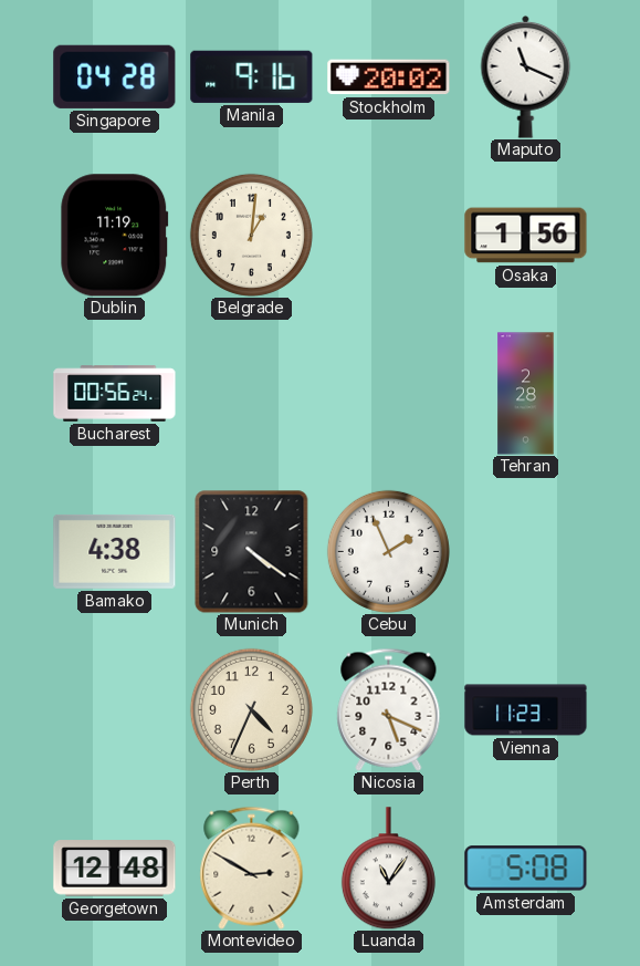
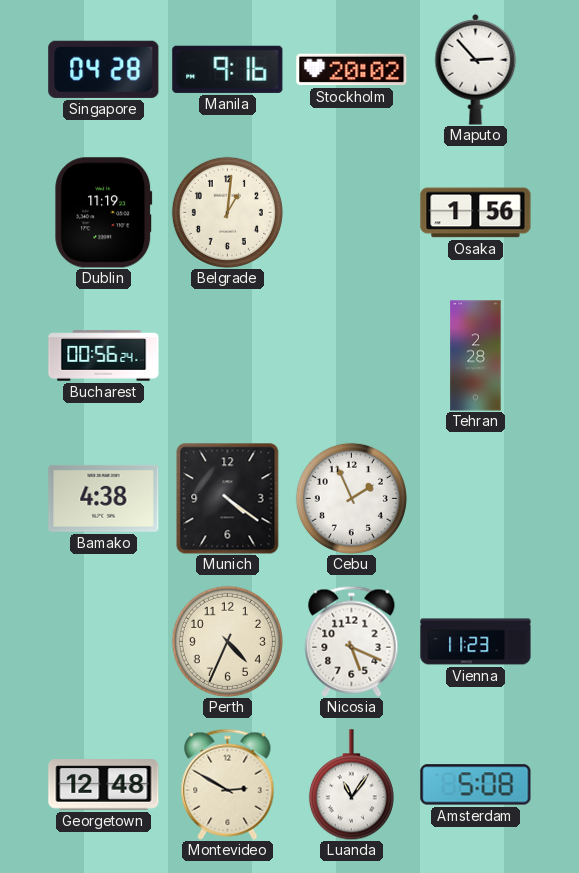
Maputo: 11:19 -> 2:53 (476, 69)
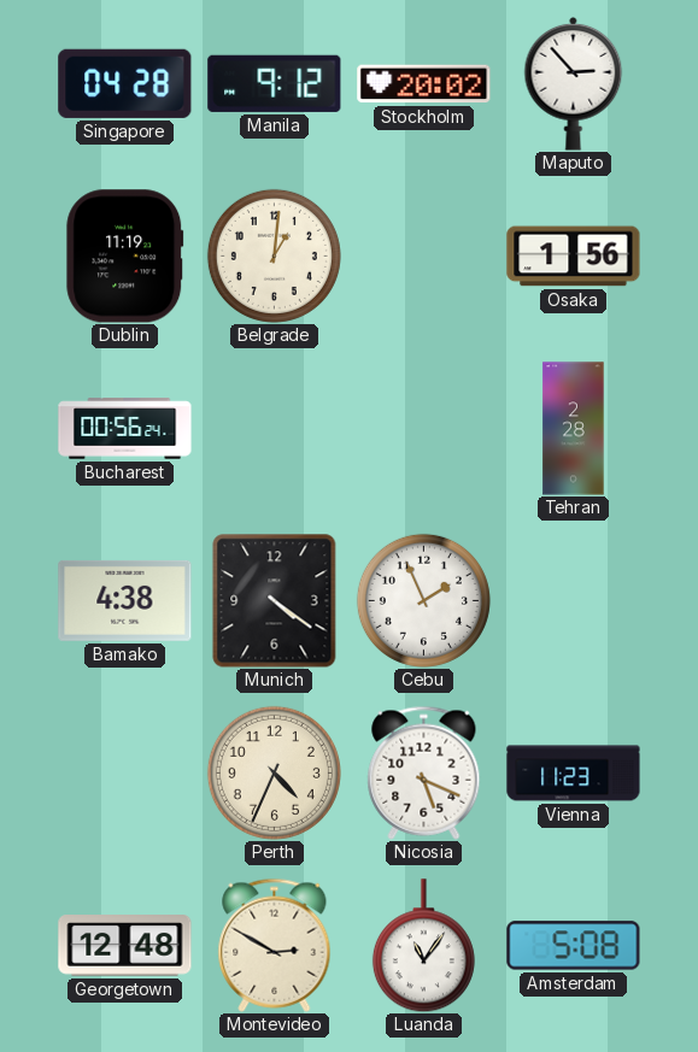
Manila: 9:16 -> 9:12 (275, 83)
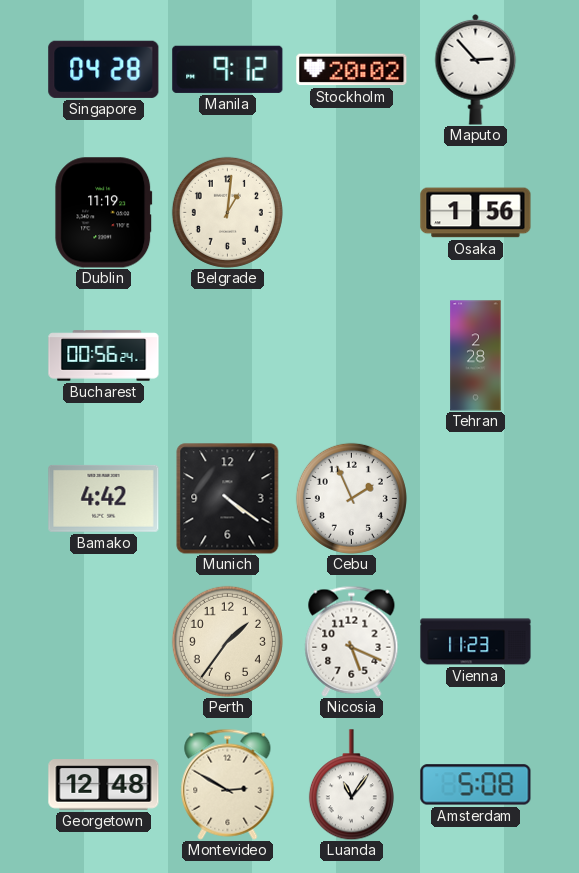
Bamako: 4:38 -> 4:42 (104, 498)
Perth: 4:34 -> 1:36 (227, 641)
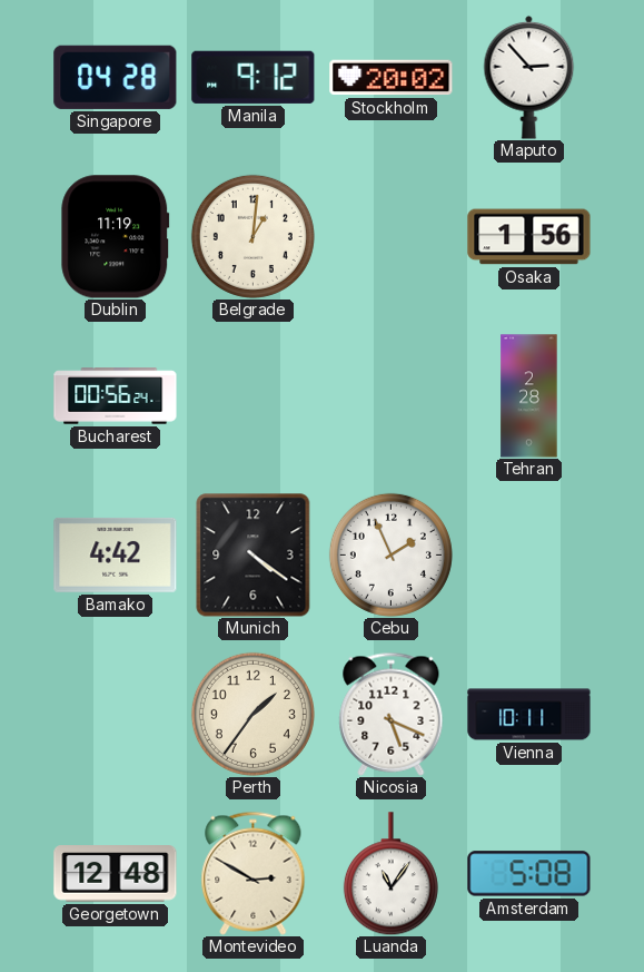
Vienna: 11:23 -> 10:11 (529, 715)
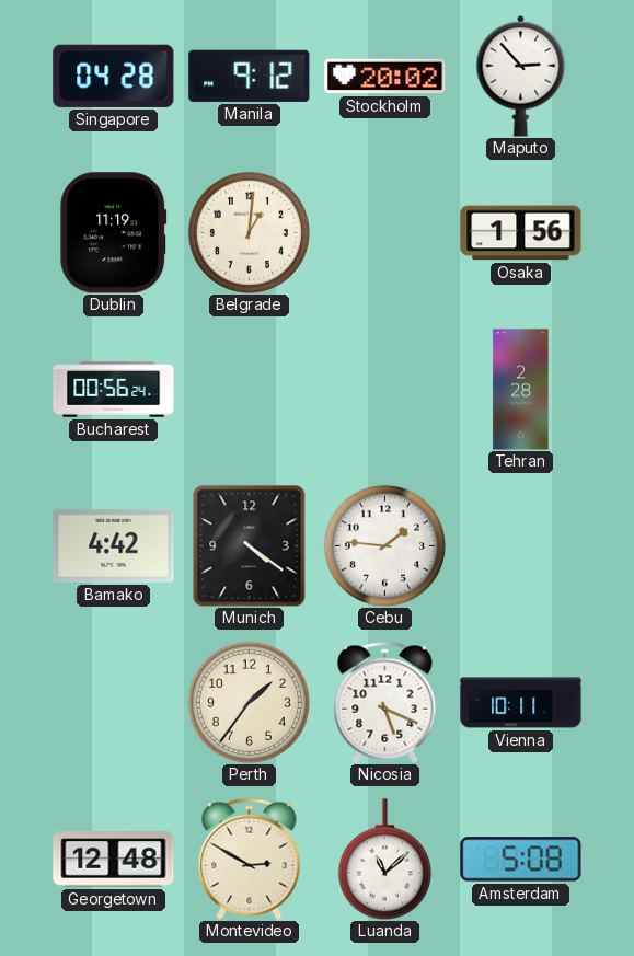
Cebu: 1:56 -> 1:46 (384, 545)
Luanda: 11:06 -> 11:08 (384, 860)
